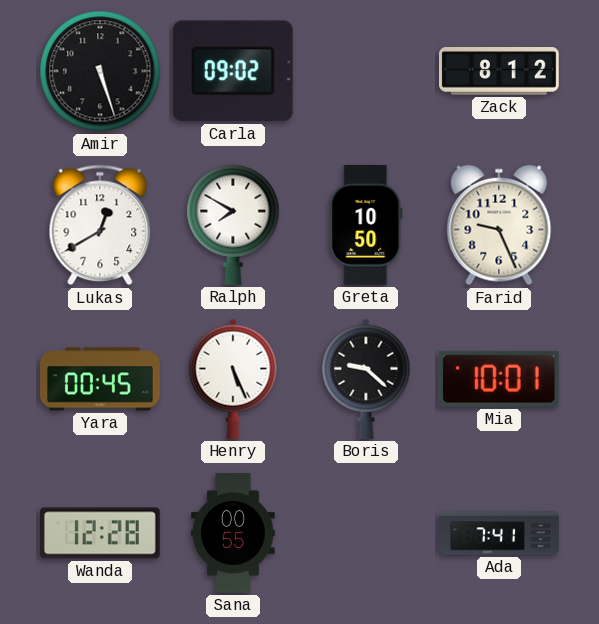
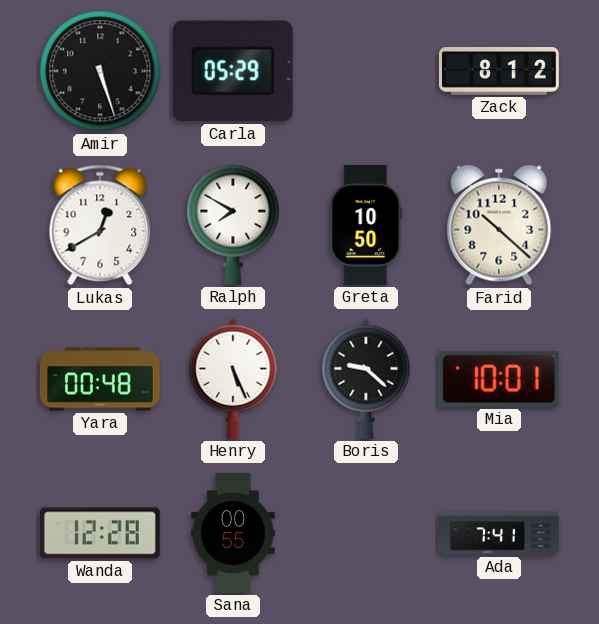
Carla: 09:02 -> 05:29 (233, 71)
Farid: 9:26 -> 10:22 (499, 225)
Yara: 00:45 -> 00:48 (101, 379)
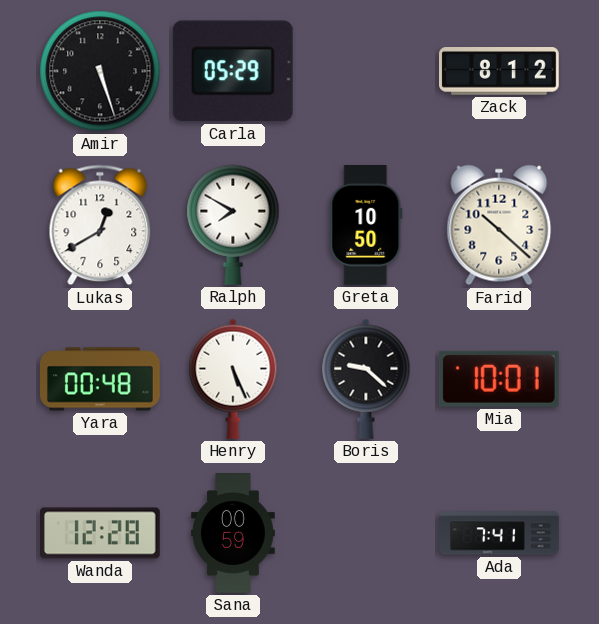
Sana: 00:55 -> 00:59 (234, 533)
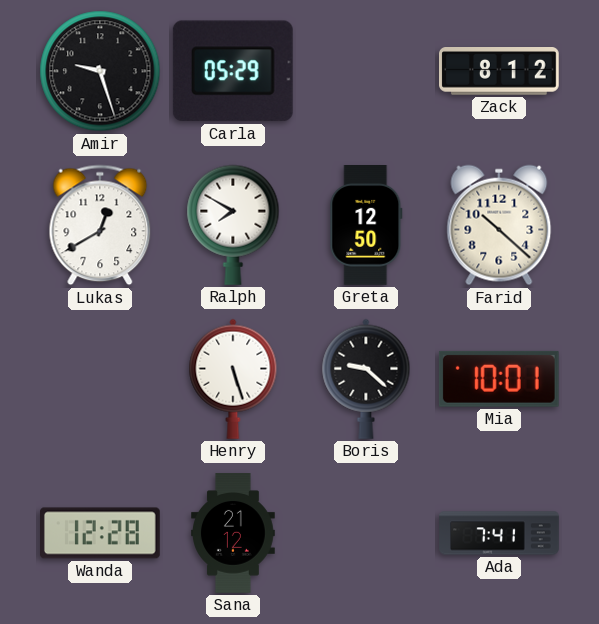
Amir: 5:27 -> 9:27 (100, 71)
Greta: 10:50 -> 12:50 (366, 226)
Yara: 00:48 -> none (101, 379)
Henry: 5:26 -> 5:27 (233, 379)
Sana: 00:59 -> 21:12 (234, 533)
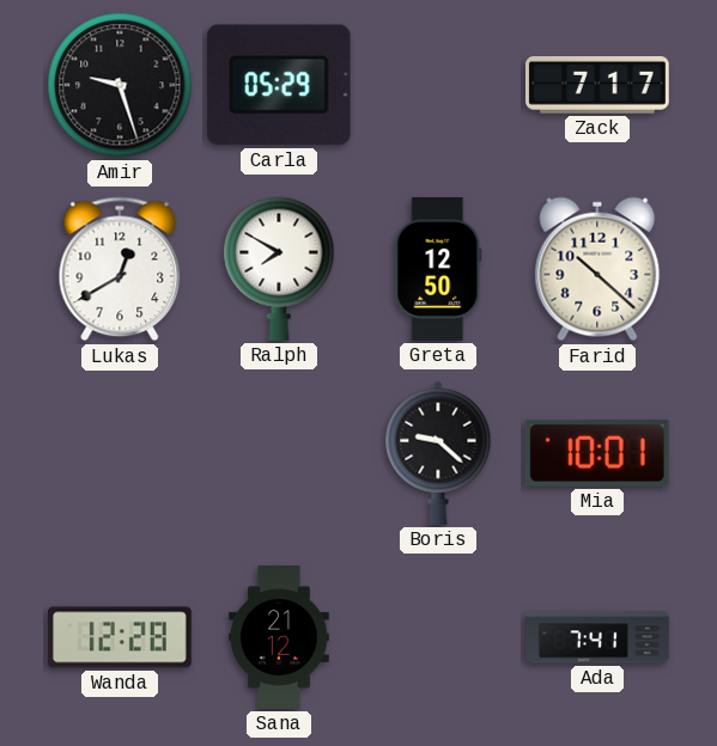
Zack: 8:12 -> 7:17 (598, 86)
Henry: 5:27 -> none (233, 379)
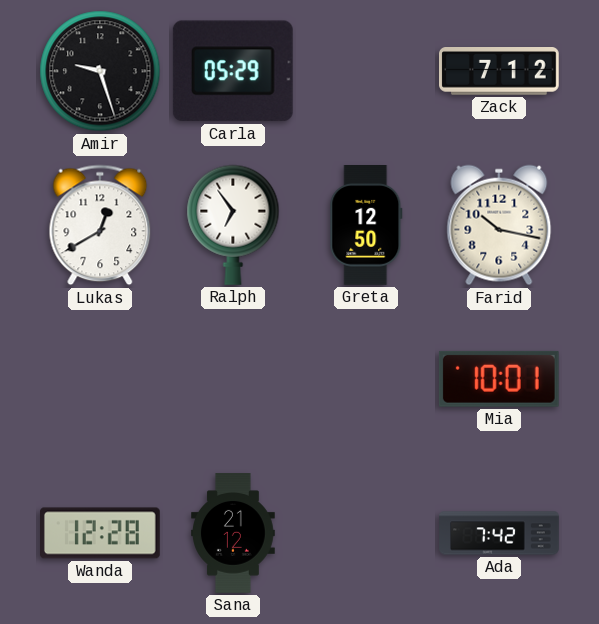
Zack: 7:17 -> 7:12 (500, 72)
Ralph: 7:50 -> 6:54 (233, 225)
Farid: 10:22 -> 10:17 (499, 225)
Boris: 9:22 -> none (438, 453)
Ada: 7:41 -> 7:42 (499, 533)
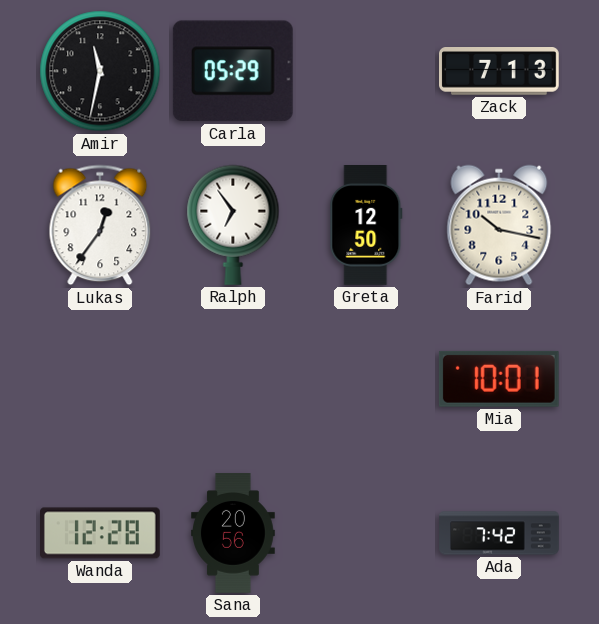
Amir: 9:27 -> 11:32 (100, 71)
Zack: 7:12 -> 7:13 (500, 72)
Lukas: 12:40 -> 12:36 (100, 225)
Sana: 21:12 -> 20:56 (234, 533)
